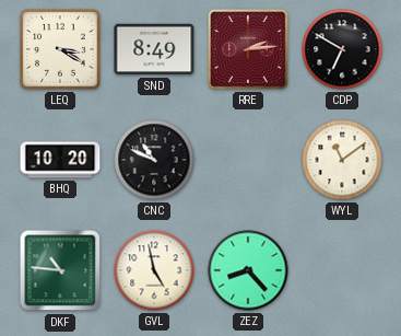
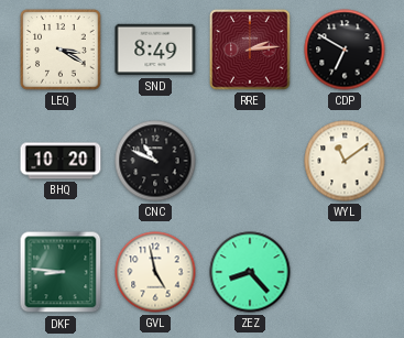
DKF: 10:46 -> 8:46 (61, 272)
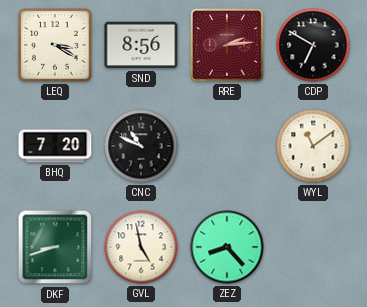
SND: 8:49 -> 8:56 (141, 45)
BHQ: 10:20 -> 7:20 (55, 146)
DKF: 8:46 -> 8:42 (55, 247)
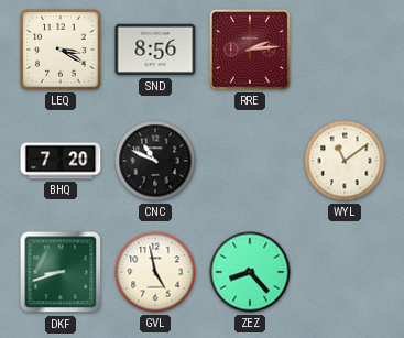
CDP: 6:50 -> none (313, 45)
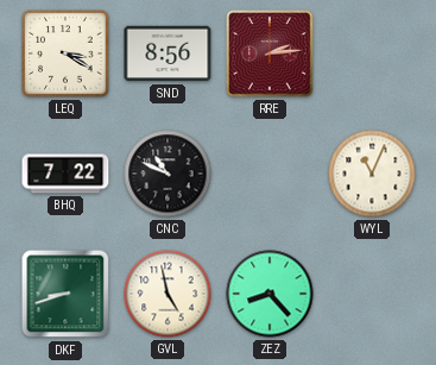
BHQ: 7:20 -> 7:22 (65, 174)
WYL: 11:09 -> 11:04 (372, 174)
